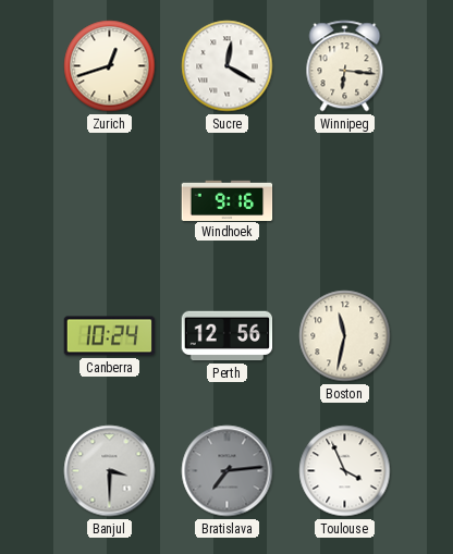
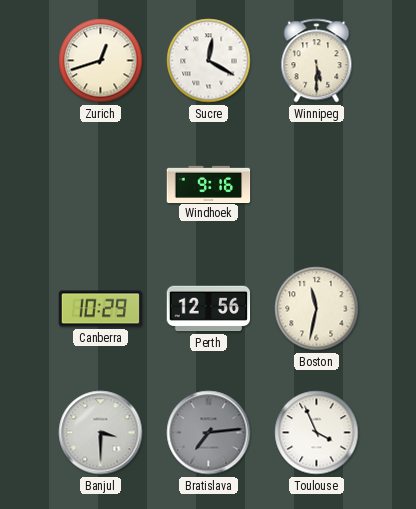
Winnipeg: 6:16 -> 5:30 (317, 61)
Canberra: 10:24 -> 10:29 (101, 309)
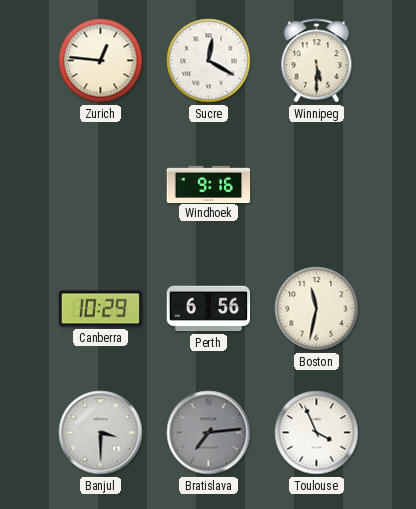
Zurich: 12:42 -> 12:46 (101, 61)
Perth: 12:56 -> 6:56 (209, 309)
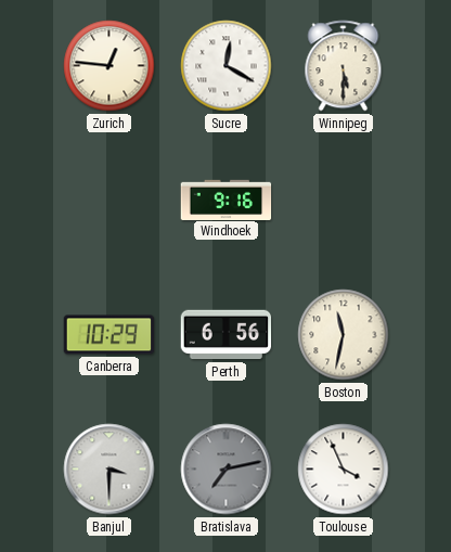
Bratislava: 7:14 -> 7:13 (227, 470)
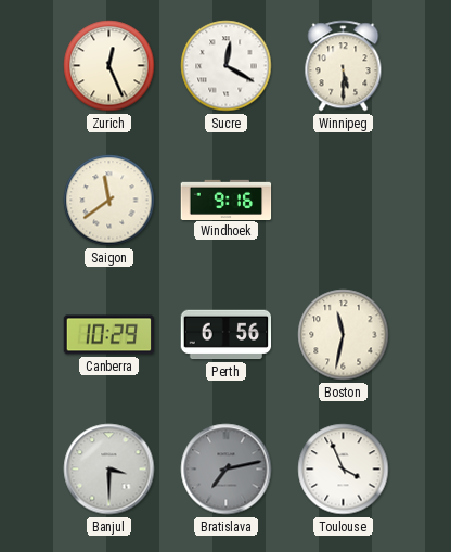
Zurich: 12:46 -> 12:26 (109, 66)
Saigon: none -> 11:39 (109, 201)
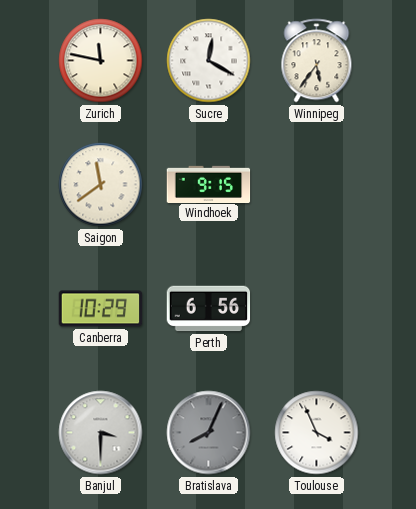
Zurich: 12:26 -> 11:47 (101, 61)
Winnipeg: 5:30 -> 5:36 (317, 61)
Windhoek: 9:16 -> 9:15 (209, 184)
Boston: 11:32 -> none (344, 335)
Bratislava: 7:13 -> 8:04 (209, 433)
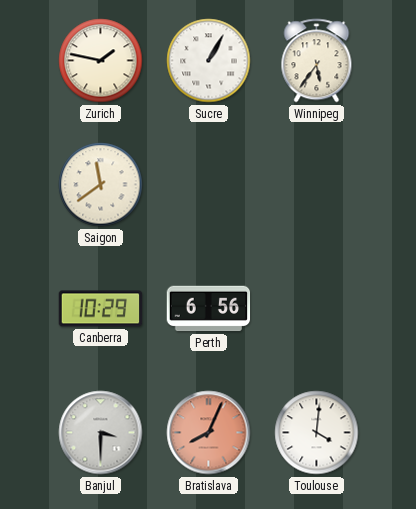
Zurich: 11:47 -> 1:47 (101, 61)
Sucre: 12:20 -> 1:05 (209, 61)
Windhoek: 9:15 -> none (209, 184)
Bratislava dial: grey -> salmon (209, 433)
Toulouse: 3:56 -> 4:01 (317, 433)
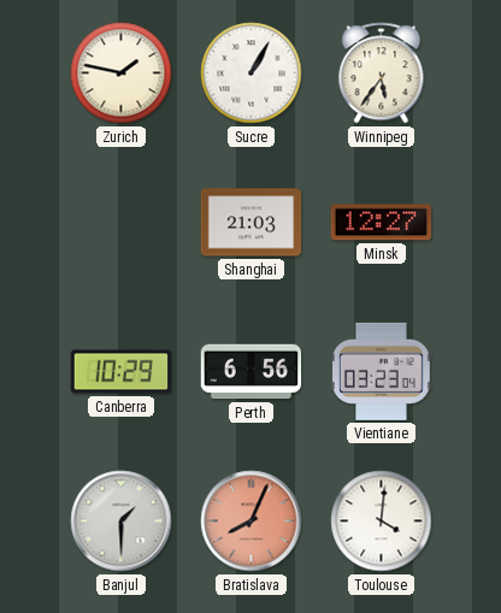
Saigon: 11:39 -> none (101, 185)
Shanghai: none -> 21:03 (252, 223)
Minsk: none -> 12:27 (382, 223)
Vientiane: none -> 03:23 (381, 371)
Banjul: 3:30 -> 1:30 (122, 521)
